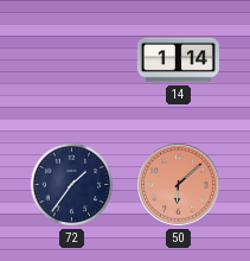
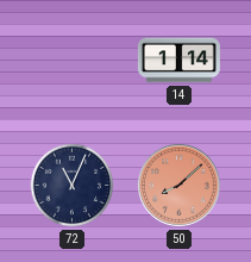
72: 1:36 -> 11:04 (73, 186)
50: 6:08 -> 8:08 (180, 186)
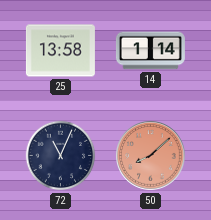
25: none -> 13:58 (60, 51)
